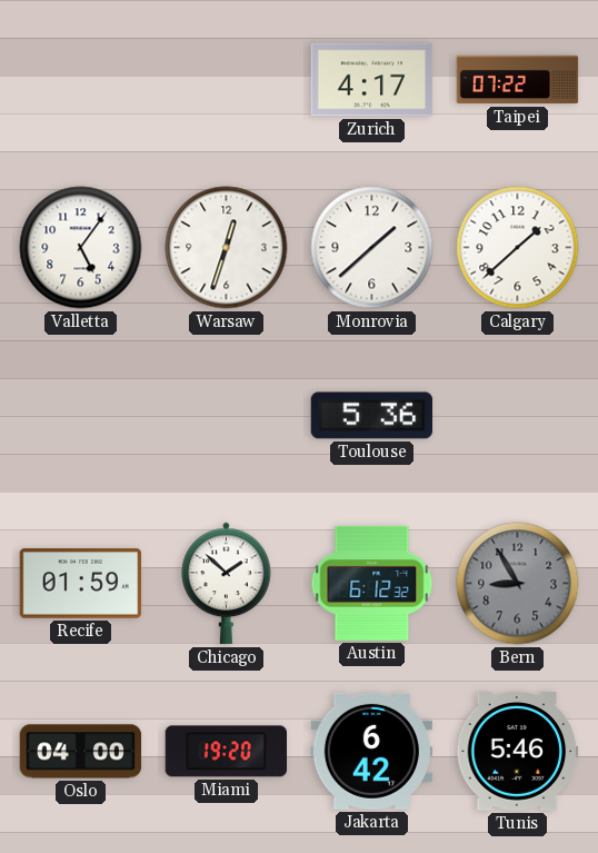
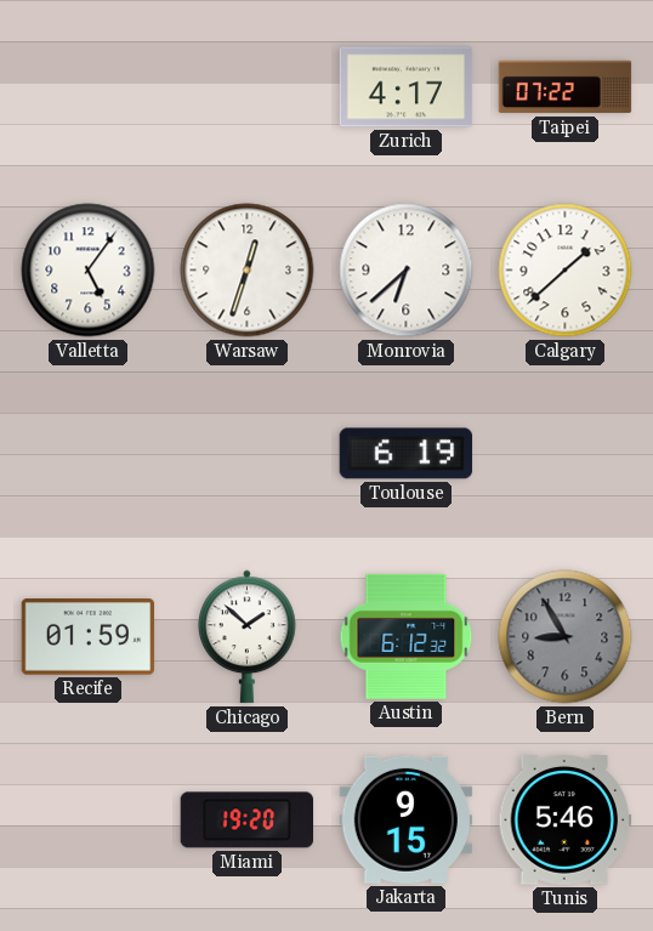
Monrovia: 1:38 -> 6:38 (407, 271)
Toulouse: 5:36 -> 6:19 (407, 454)
Oslo: 04:00 -> none (81, 752)
Jakarta: 6:42 -> 9:15 (407, 819)
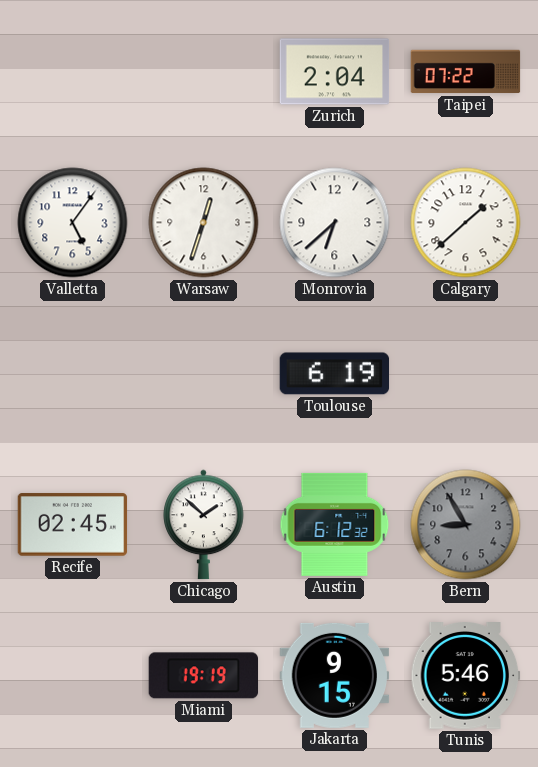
Zurich: 4:17 -> 2:04 (335, 72)
Recife: 01:59 -> 02:45 (73, 525)
Miami: 19:20 -> 19:19 (204, 676)
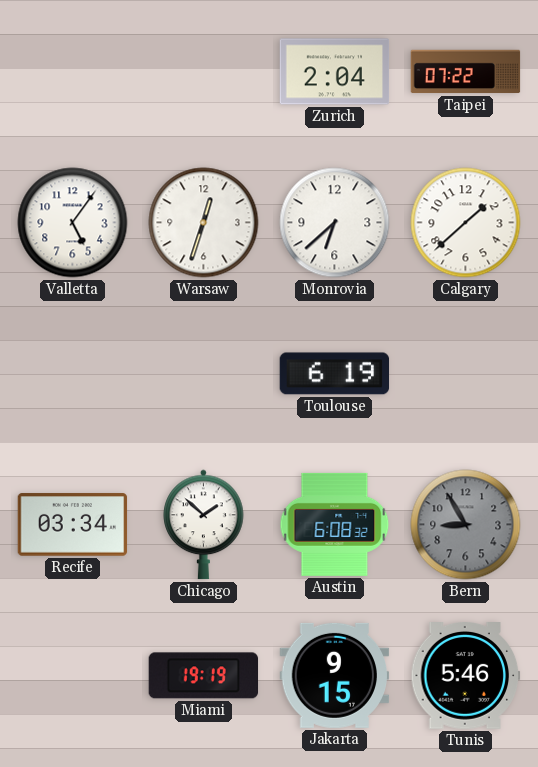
Recife: 02:45 -> 03:34 (73, 525)
Austin: 6:12 -> 6:08 (335, 524)
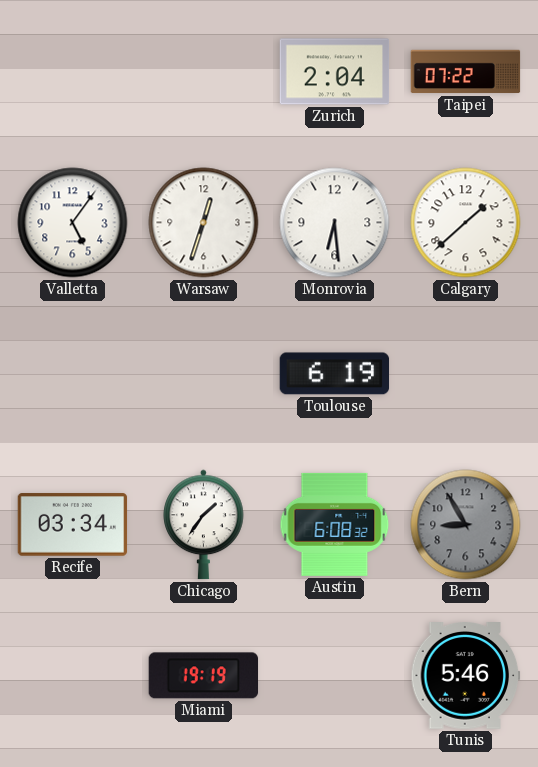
Monrovia: 6:38 -> 6:29 (335, 223)
Chicago: 1:52 -> 1:36 (204, 525)
Jakarta: 9:15 -> none (335, 675)
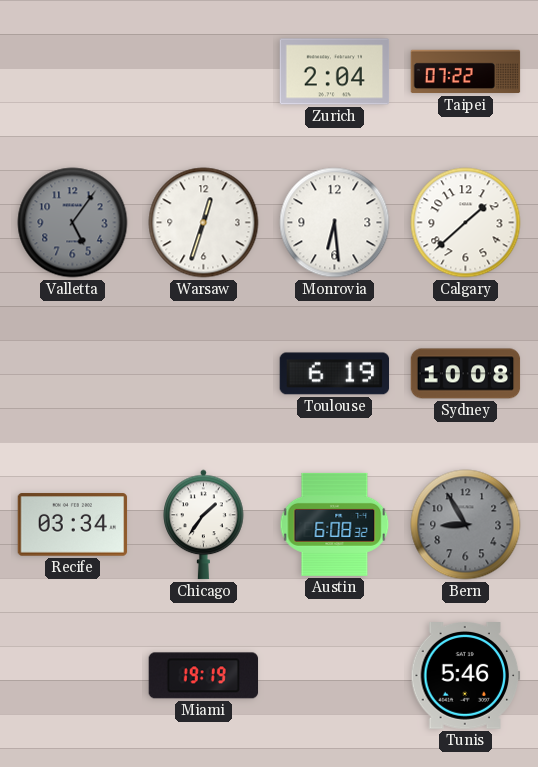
Valletta dial: white -> grey (73, 223)
Sydney: none -> 10:08 (466, 374)
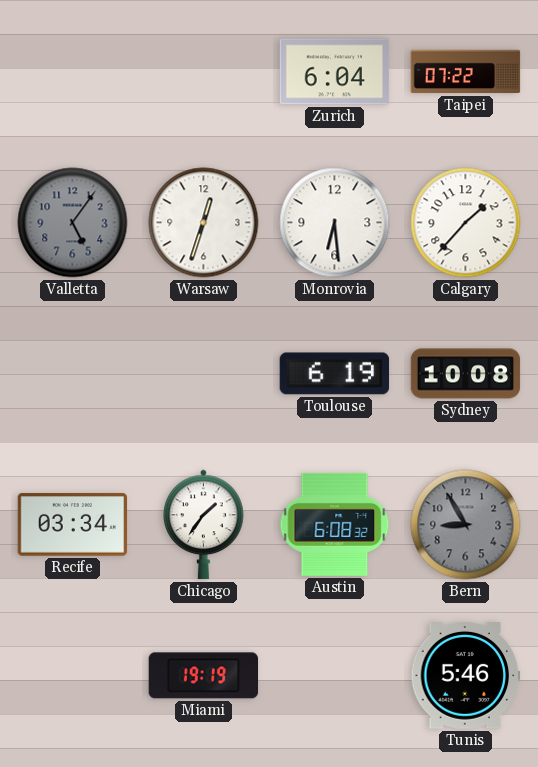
Zurich: 2:04 -> 6:04 (335, 72)
Calgary: 1:38 -> 1:37 (466, 223)
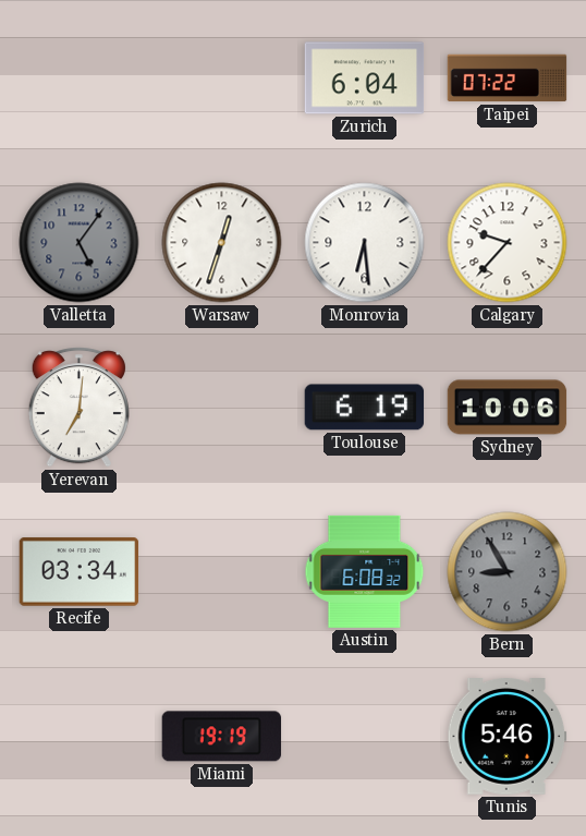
Calgary: 1:37 -> 9:37 (508, 243)
Yerevan: none -> 7:01 (78, 408)
Sydney: 10:08 -> 10:06 (508, 408)
Chicago: 1:36 -> none (204, 525)
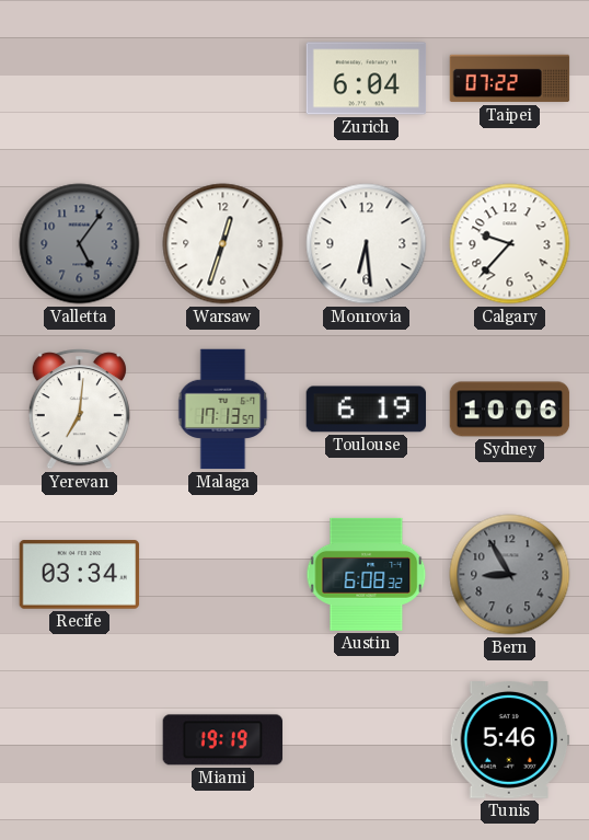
Malaga: none -> 17:13 (223, 410)
